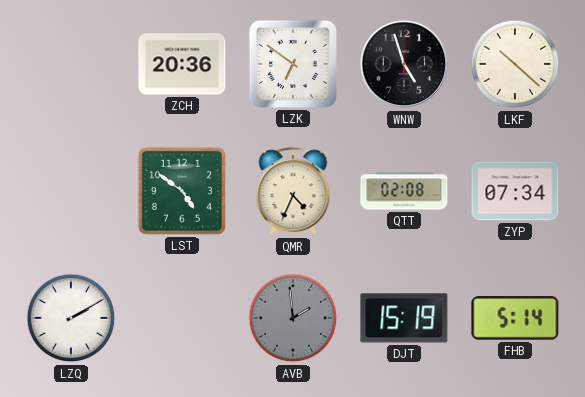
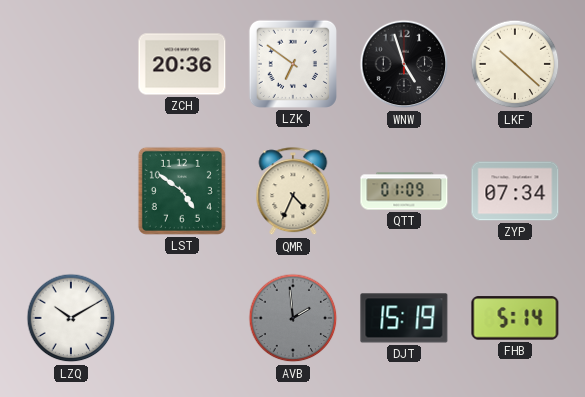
QTT: 02:08 -> 01:09 (404, 191)
LZQ: 2:10 -> 10:10 (71, 318)
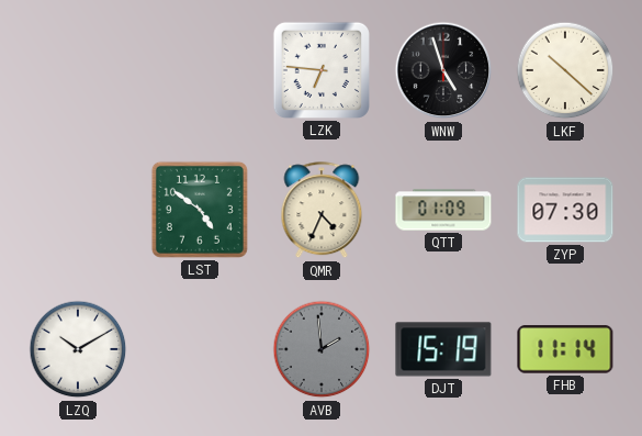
ZCH: 20:36 -> none (182, 64)
LZK: 6:51 -> 6:46 (322, 70)
ZYP: 07:34 -> 07:30 (565, 210)
FHB: 5:14 -> 11:14 (565, 349)
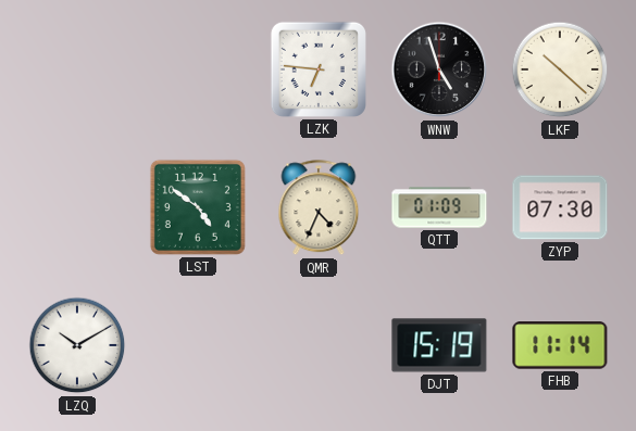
AVB: 1:59 -> none (322, 349)
